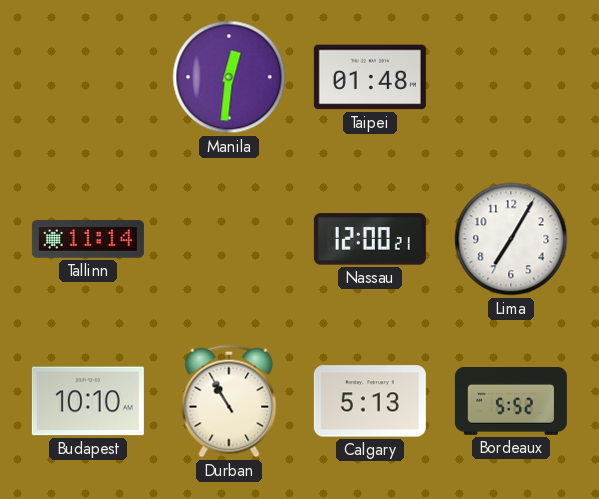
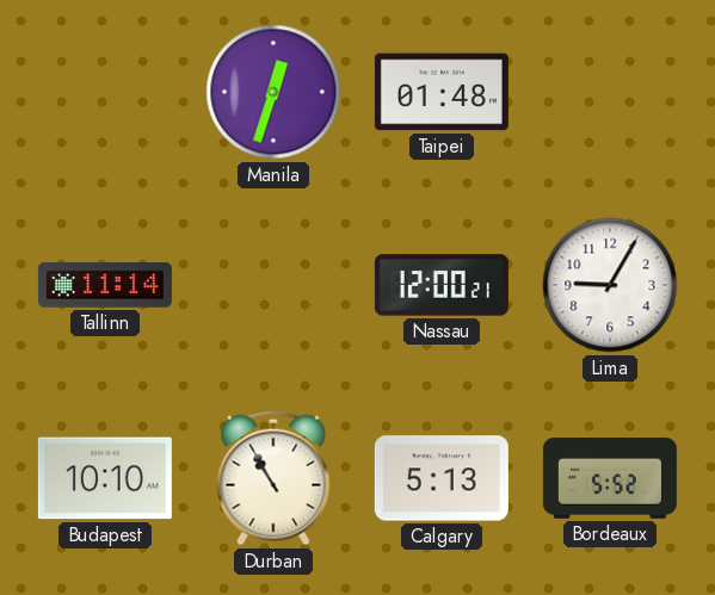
Manila: 12:31 -> 12:33 (273, 92)
Lima: 7:05 -> 9:05 (610, 285)
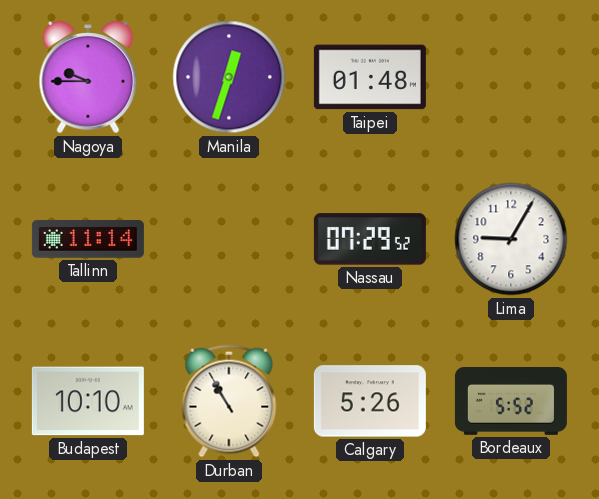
Nagoya: none -> 9:45 (88, 77)
Nassau: 12:00 -> 07:29 (370, 239)
Calgary: 5:13 -> 5:26 (370, 401)
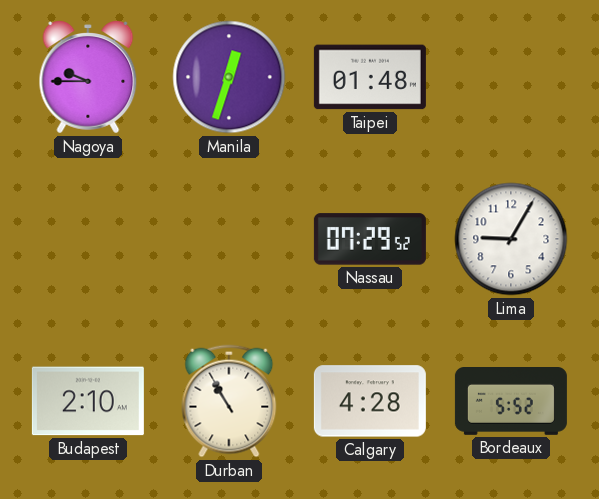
Tallinn: 11:14 -> none (88, 239)
Budapest: 10:10 -> 2:10 (88, 401)
Calgary: 5:26 -> 4:28 (370, 401)
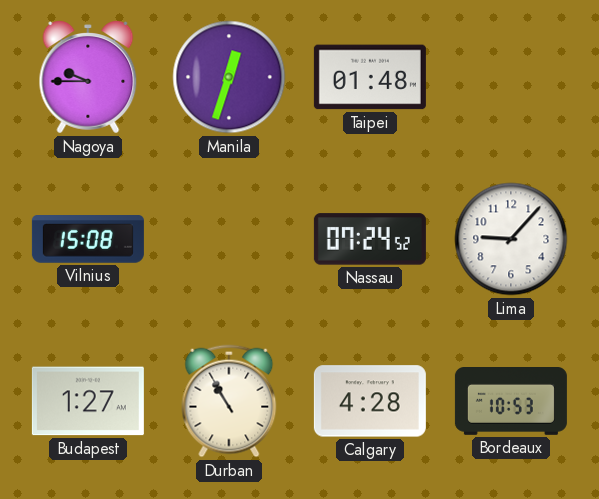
Vilnius: none -> 15:08 (88, 240)
Nassau: 07:29 -> 07:24 (370, 239)
Lima: 9:05 -> 9:07 (511, 239)
Budapest: 2:10 -> 1:27 (88, 401)
Bordeaux: 5:52 -> 10:53 (511, 402)
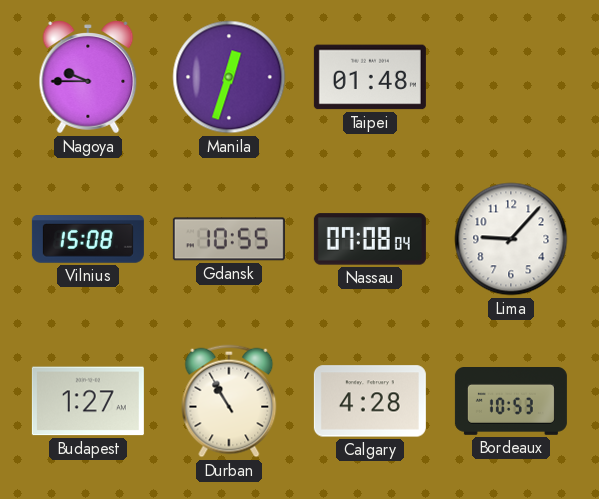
Gdansk: none -> 10:55 (229, 239)
Nassau: 07:24 -> 07:08 (370, 239)
